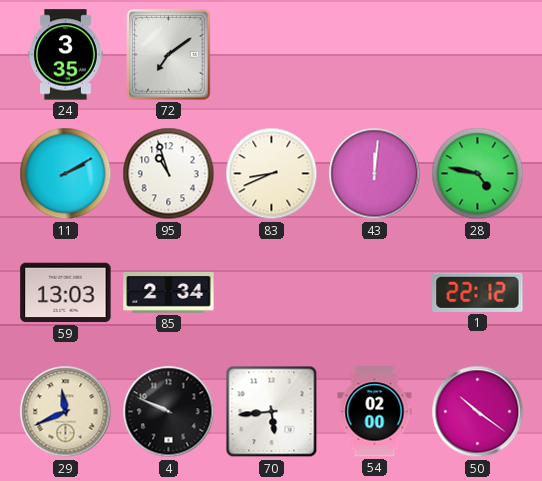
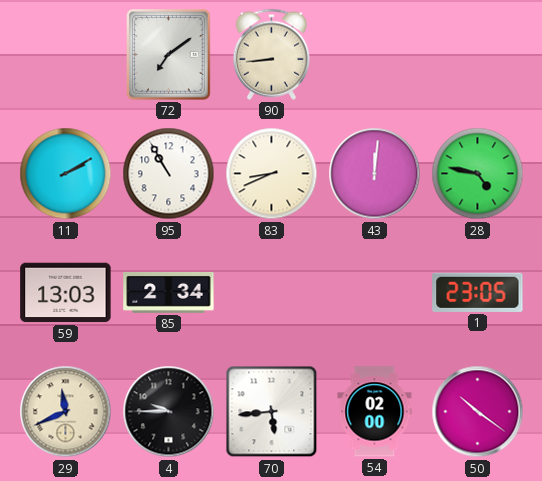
24: 3:35 -> none (66, 55)
90: none -> 8:44 (271, 54)
95: 10:57 -> 10:55 (169, 174)
1: 22:12 -> 23:05 (478, 292)
4: 9:49 -> 9:45 (169, 412)
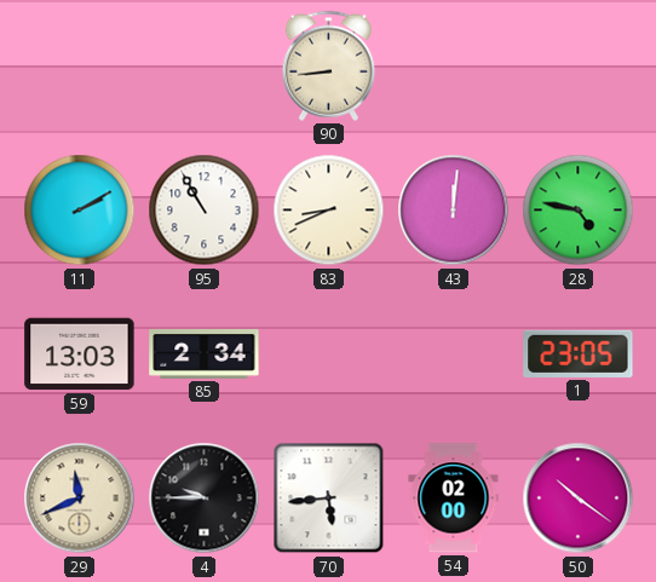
72: 7:09 -> none (169, 55)
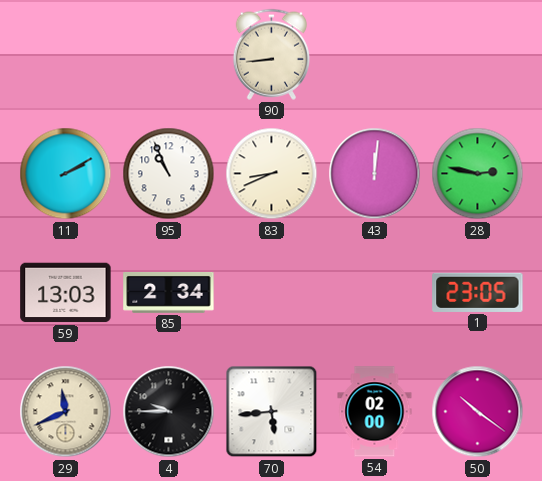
95: 10:55 -> 10:56 (169, 174)
28: 4:47 -> 2:47 (478, 174)
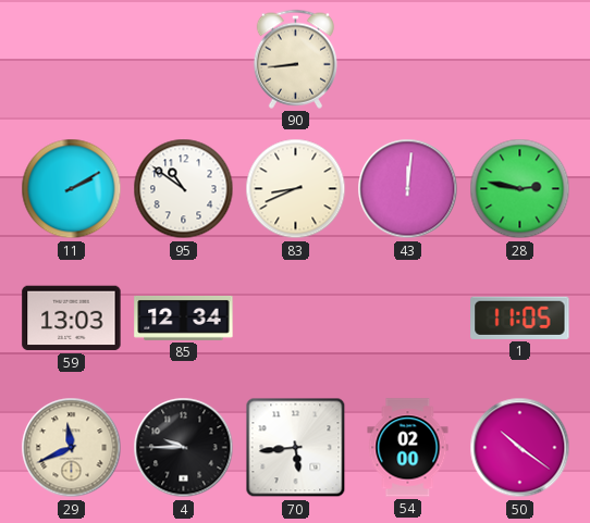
95: 10:56 -> 10:51 (184, 189)
85: 2:34 -> 12:34 (184, 317)
1: 23:05 -> 11:05 (520, 317)
